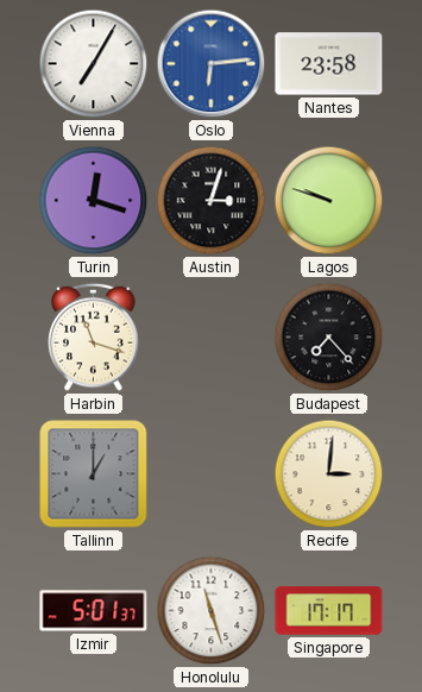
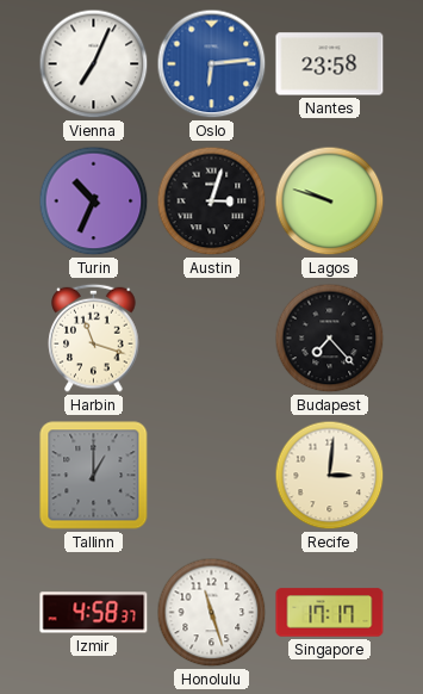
Vienna: 7:05 -> 7:04 (94, 64)
Turin: 12:18 -> 10:34 (94, 202)
Izmir: 5:01 -> 4:58 (94, 613)
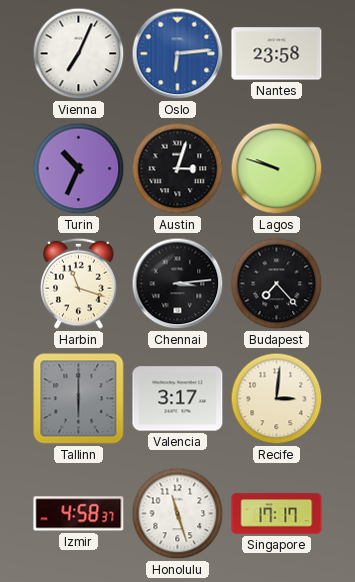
Chennai: none -> 3:14 (178, 284)
Tallinn: 1:00 -> 6:00 (79, 399)
Valencia: none -> 3:17 (178, 399)
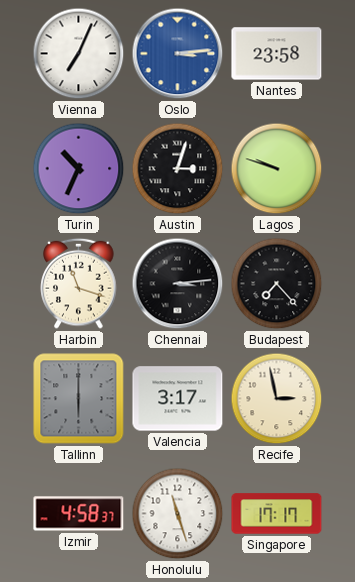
Oslo: 6:14 -> 3:14 (178, 54)
Recife: 3:01 -> 2:58 (277, 399)
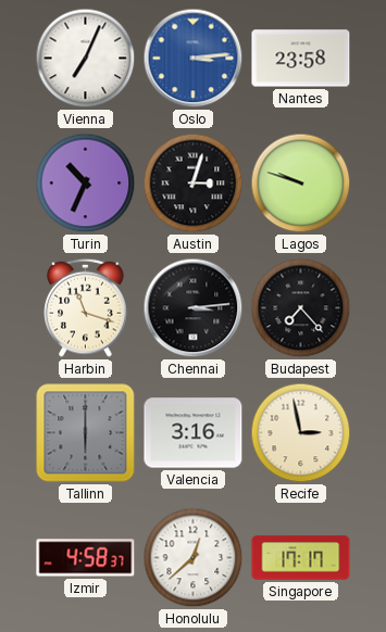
Valencia: 3:17 -> 3:16 (194, 433)
Honolulu: 11:27 -> 12:38 (194, 558)
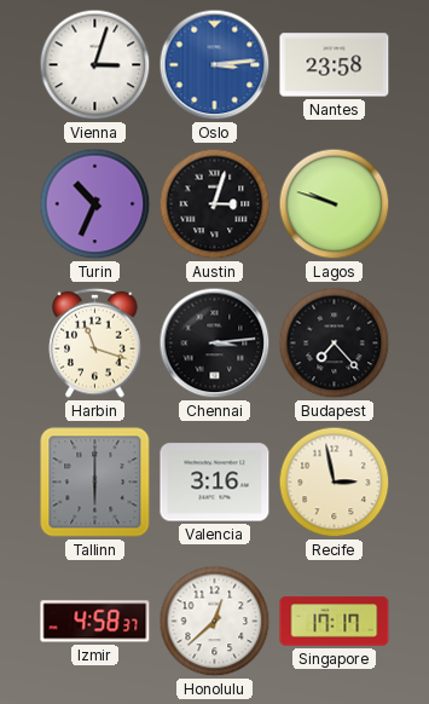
Vienna: 7:04 -> 3:03 (95, 65)
